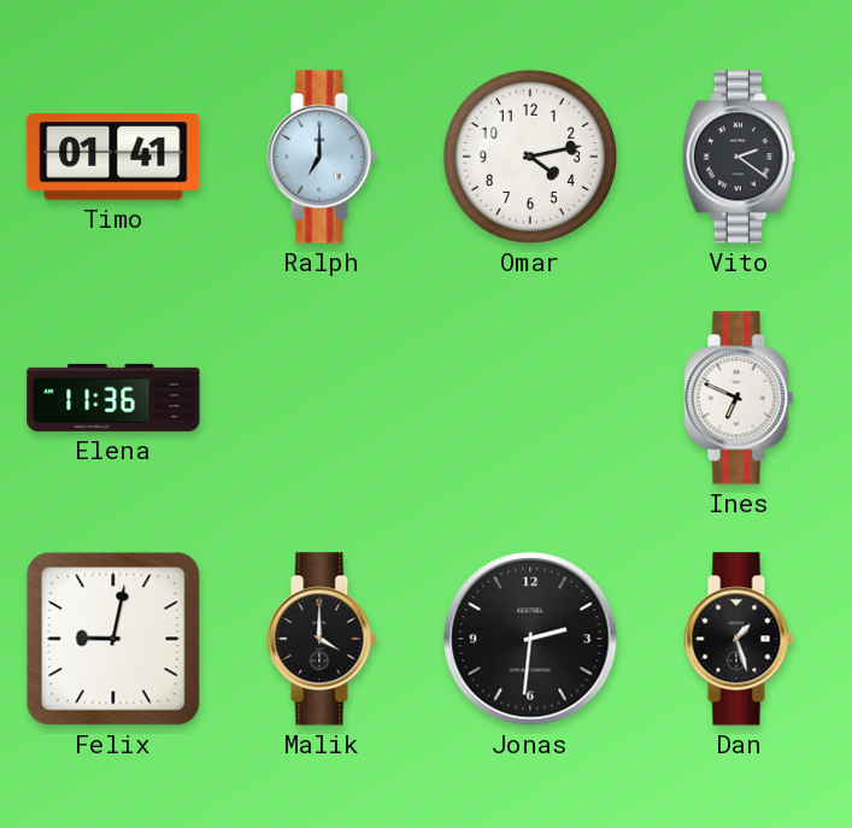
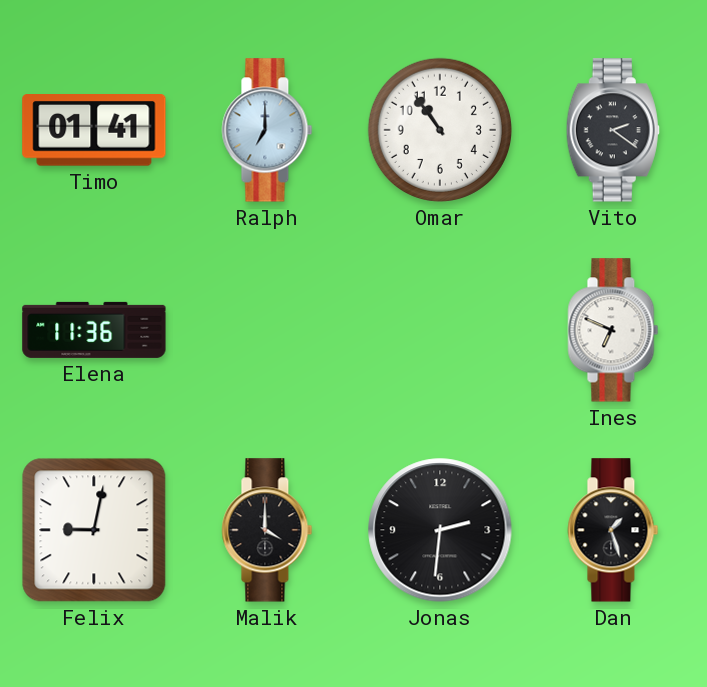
Omar: 4:13 -> 10:54 (440, 130)
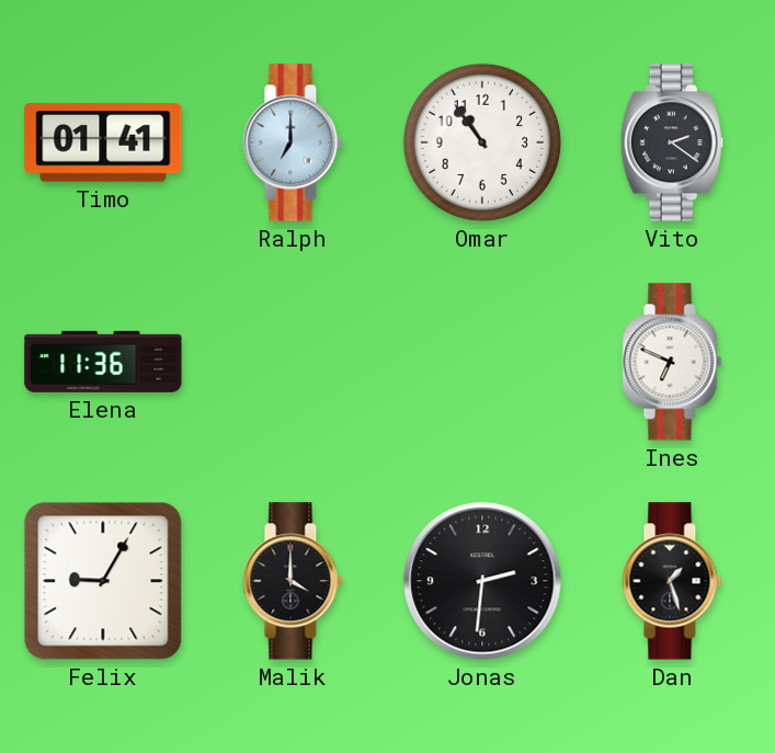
Felix: 9:02 -> 9:05 (103, 581)
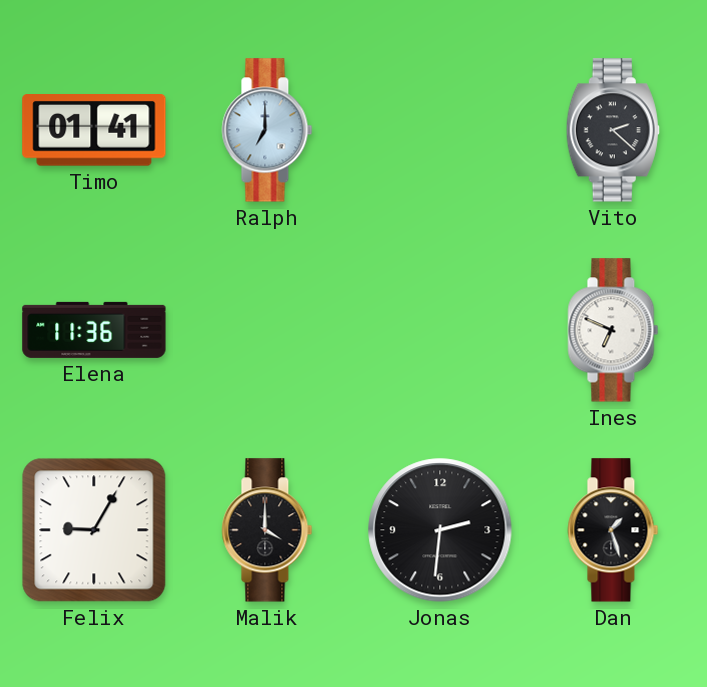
Omar: 10:54 -> none (482, 142)
Vito: 2:21 -> 2:22 (613, 130)
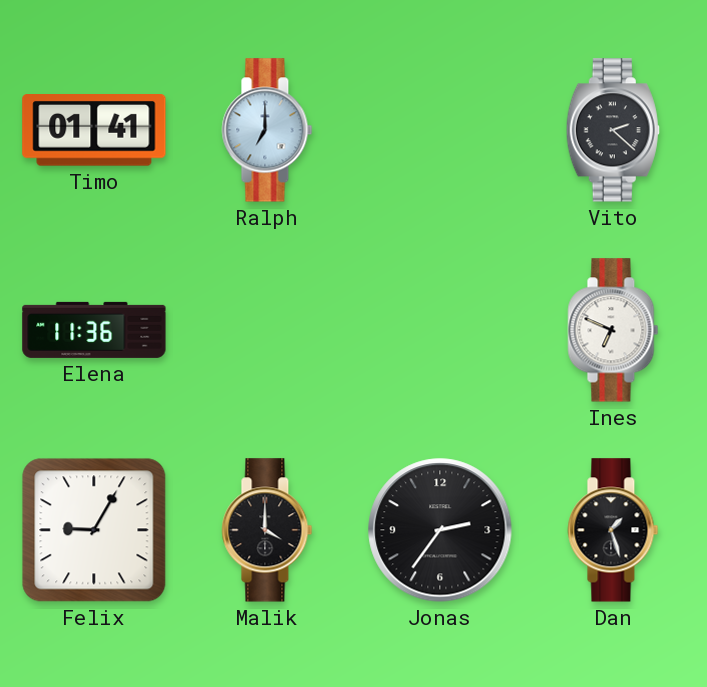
Jonas: 2:31 -> 2:36 (440, 530)
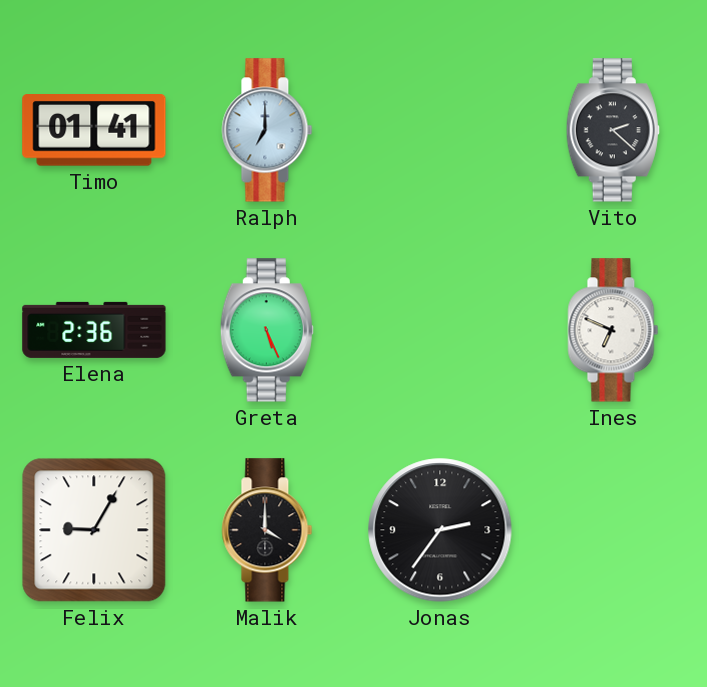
Elena: 11:36 -> 2:36 (94, 330)
Greta: none -> 5:26 (267, 330)
Dan: 1:27 -> none (613, 530)
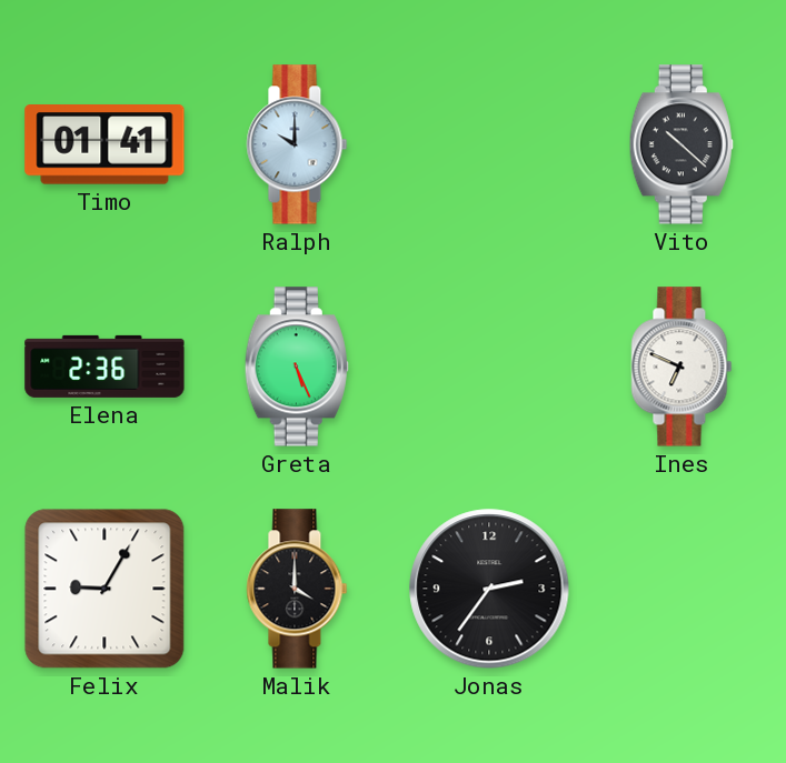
Ralph: 7:00 -> 10:00 (297, 144)
Vito: 2:22 -> 10:22 (681, 144)
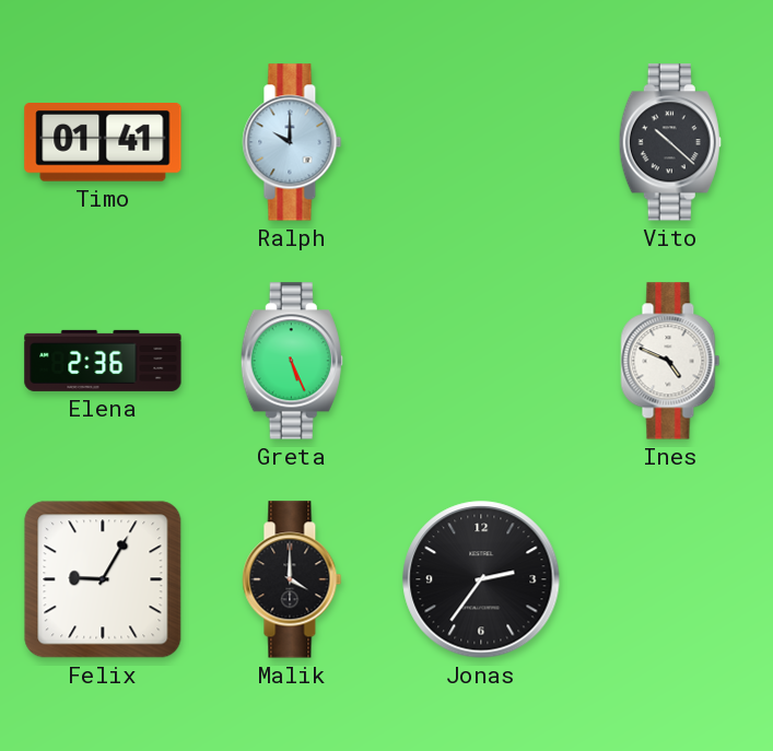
Ines: 6:49 -> 4:49 (670, 361)
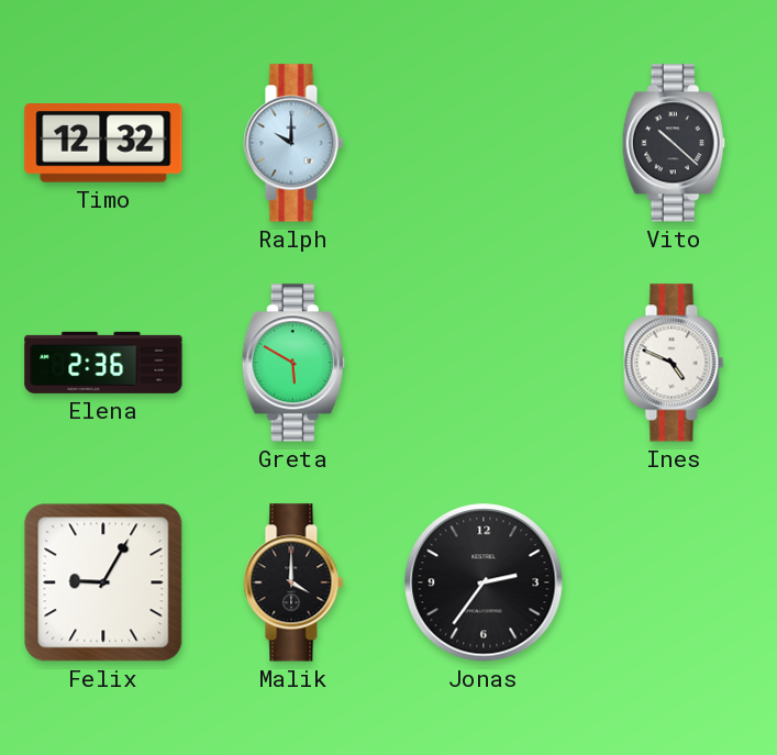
Timo: 01:41 -> 12:32 (103, 144)
Greta: 5:26 -> 5:50 (293, 363)
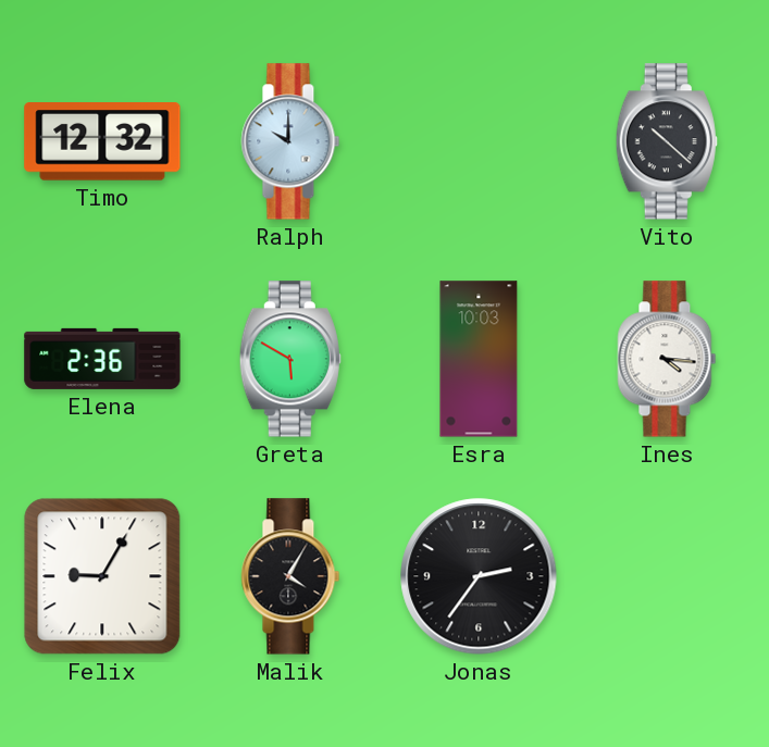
Esra: none -> 10:03 (479, 359)
Ines: 4:49 -> 4:16 (667, 359)
Malik: 4:00 -> 4:05 (290, 576)
